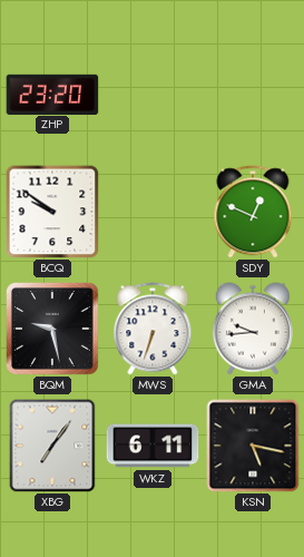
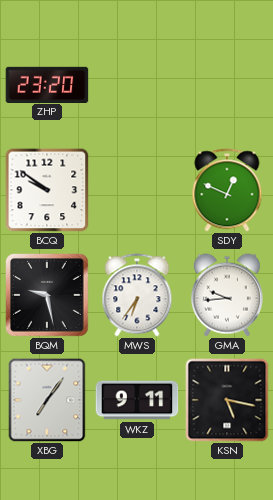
MWS: 6:33 -> 6:36 (137, 295)
WKZ: 6:11 -> 9:11 (137, 400)
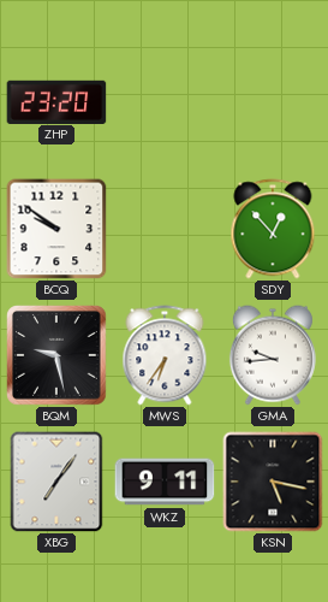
SDY: 12:49 -> 12:53 (273, 229)
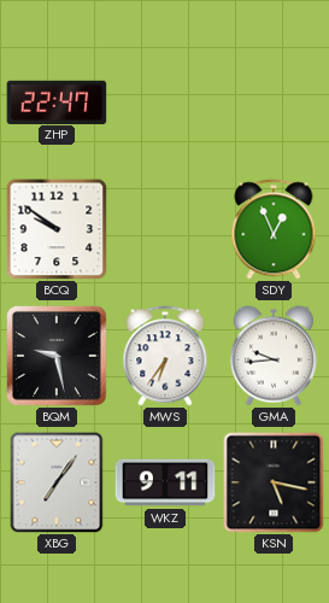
ZHP: 23:20 -> 22:47 (57, 101)
SDY: 12:53 -> 12:56 (274, 229)
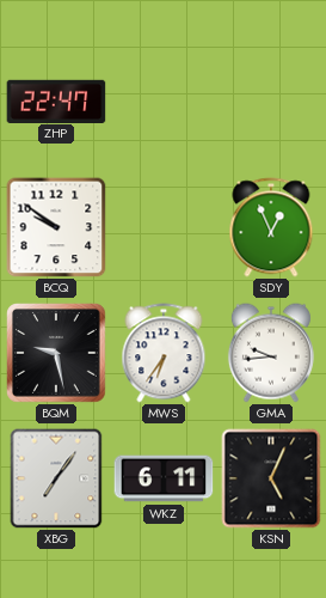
WKZ: 9:11 -> 6:11 (164, 478)
KSN: 5:17 -> 5:04 (271, 478)
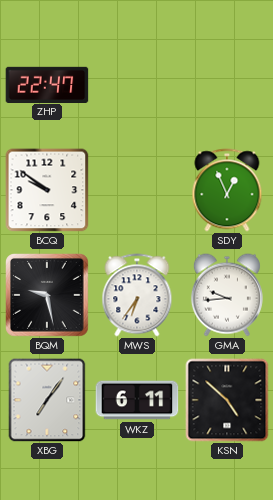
KSN: 5:04 -> 4:52 (227, 400)
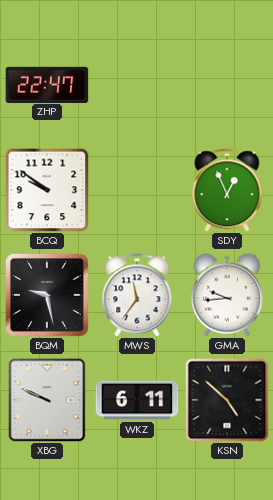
MWS: 6:36 -> 11:36 (137, 295)
XBG: 7:06 -> 9:49 (47, 400)
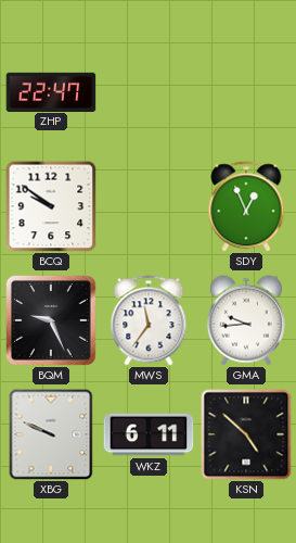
BQM: 9:28 -> 9:26 (52, 321)
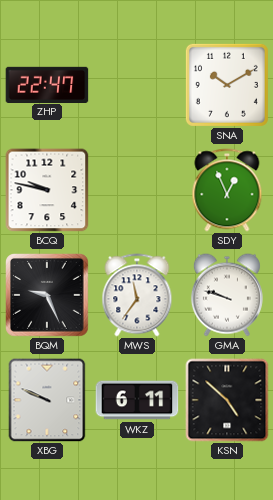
SNA: none -> 10:10 (227, 85)
BCQ: 9:51 -> 9:47 (47, 190)
GMA: 9:44 -> 9:48 (227, 295)
